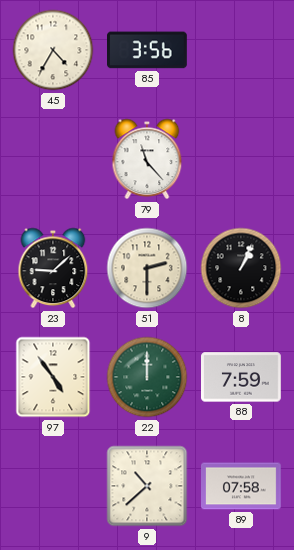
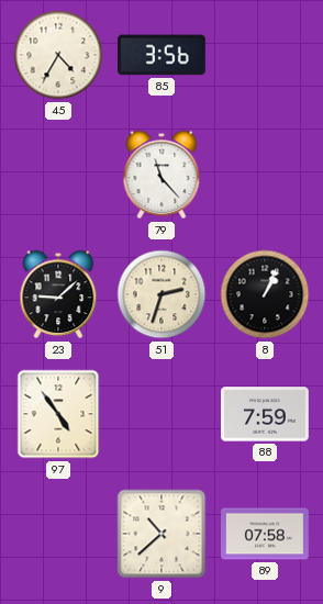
51: 2:30 -> 2:33 (161, 294)
22: 12:00 -> none (147, 377)
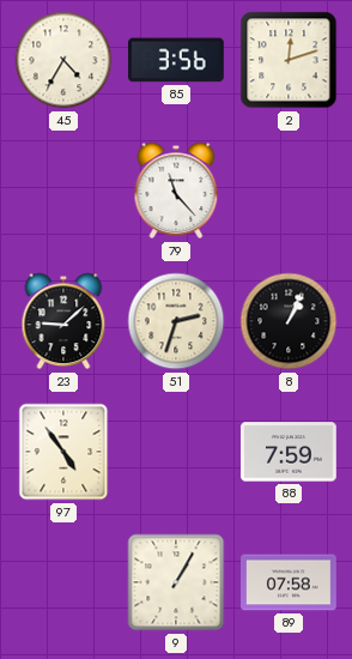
2: none -> 12:12 (289, 60)
9: 10:38 -> 1:05 (176, 582)
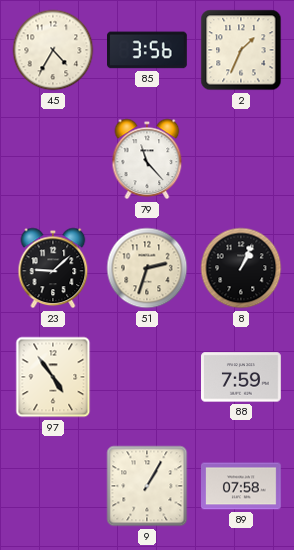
2: 12:12 -> 1:34 (241, 50)
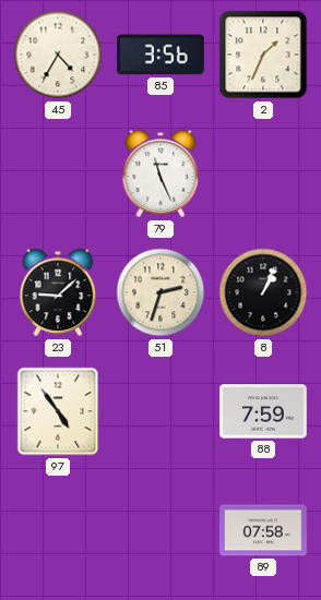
79: 11:23 -> 11:26 (160, 173)
9: 1:05 -> none (147, 486)
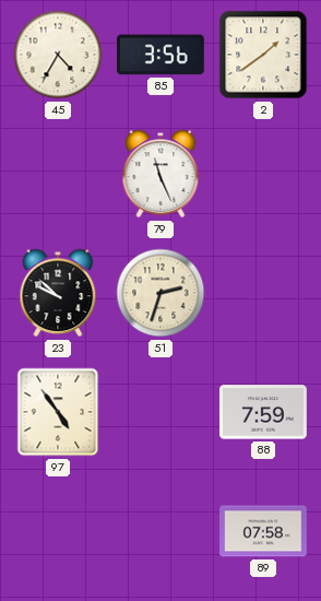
2: 1:34 -> 1:39 (263, 55)
23: 9:08 -> 9:52 (58, 293)
8: 1:04 -> none (263, 292)
